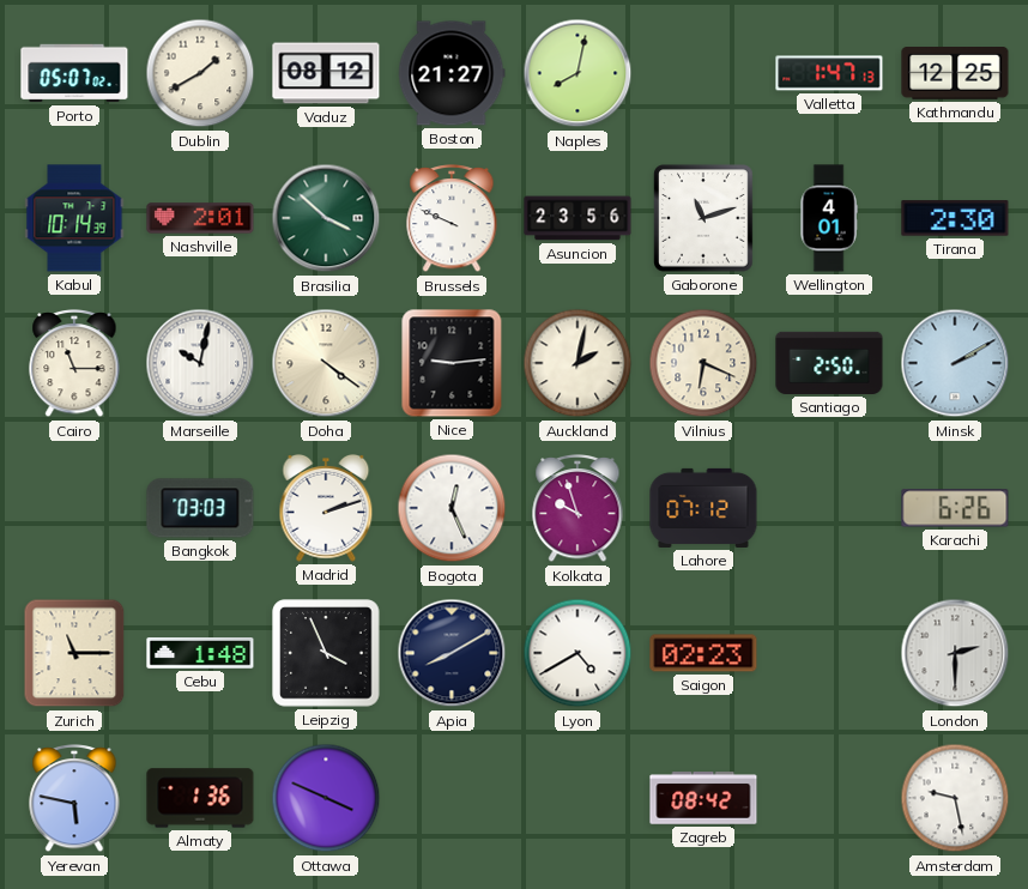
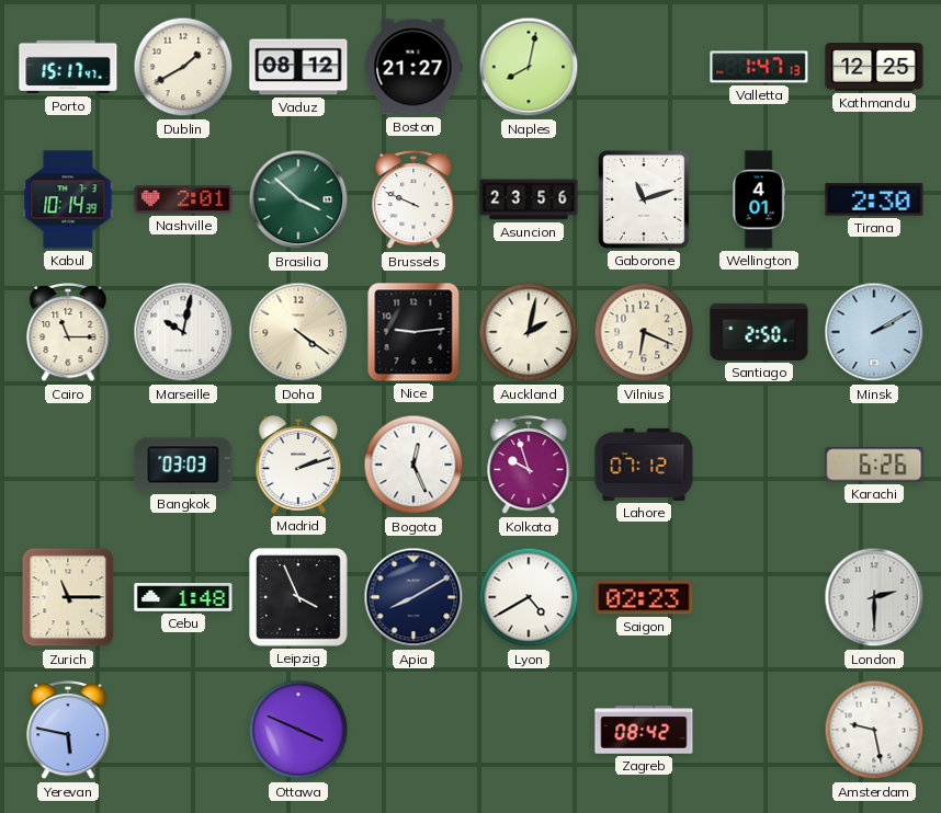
Porto: 05:07 -> 15:17 (68, 67)
Almaty: 1:36 -> none (200, 798)
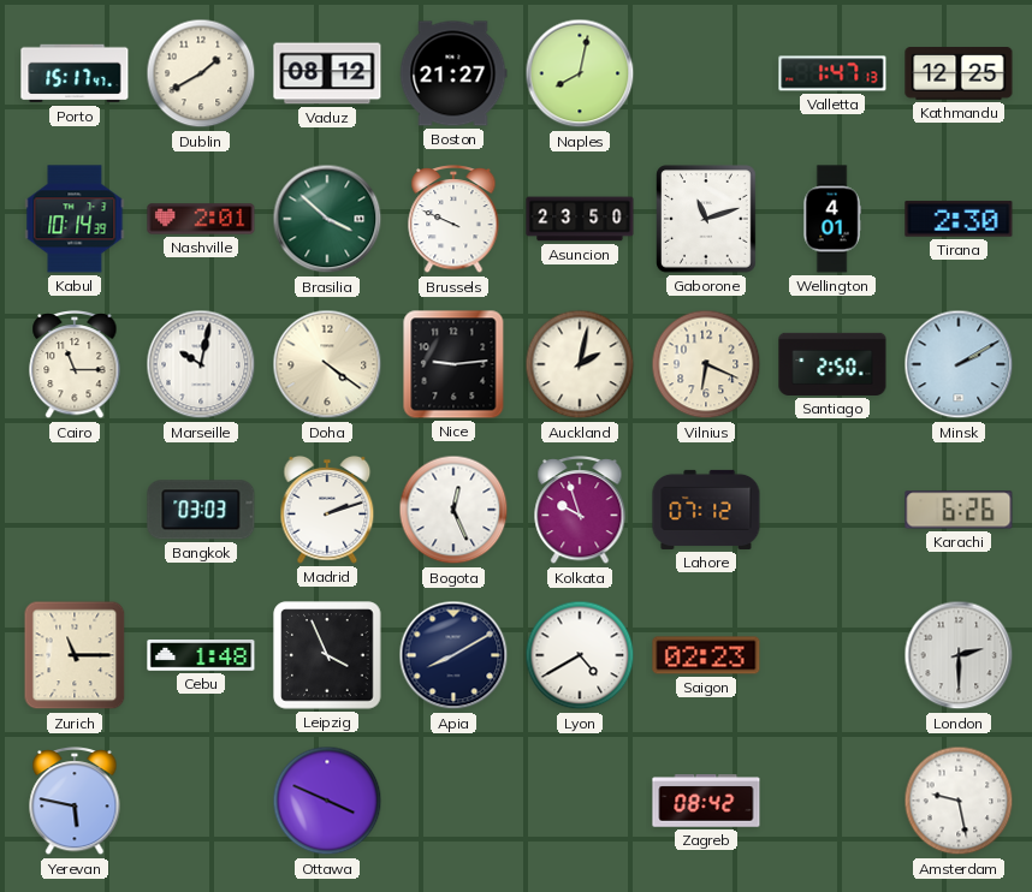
Asuncion: 23:56 -> 23:50 (580, 219)
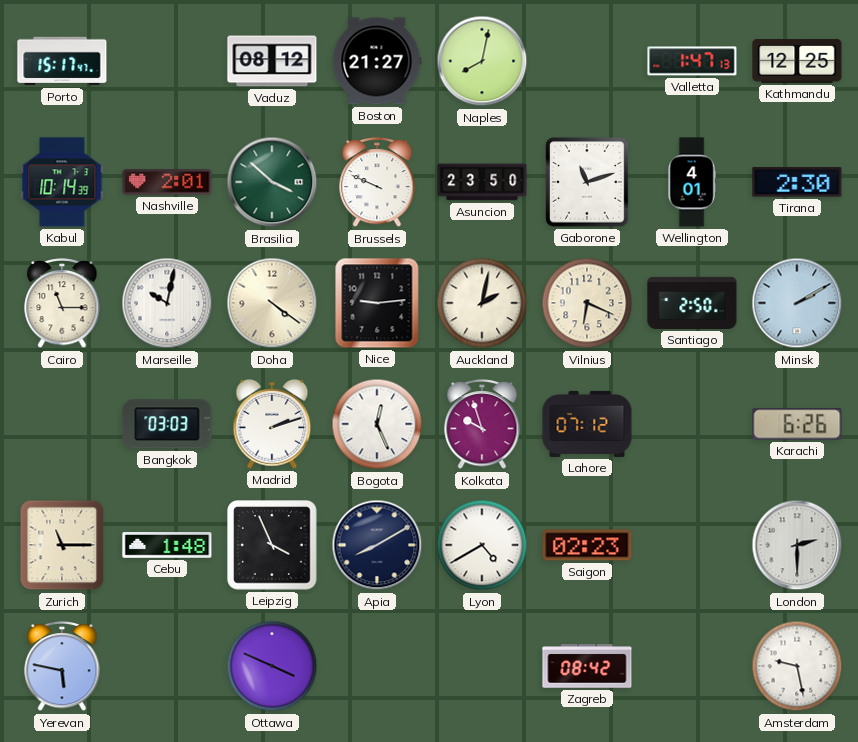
Dublin: 1:40 -> none (201, 73)
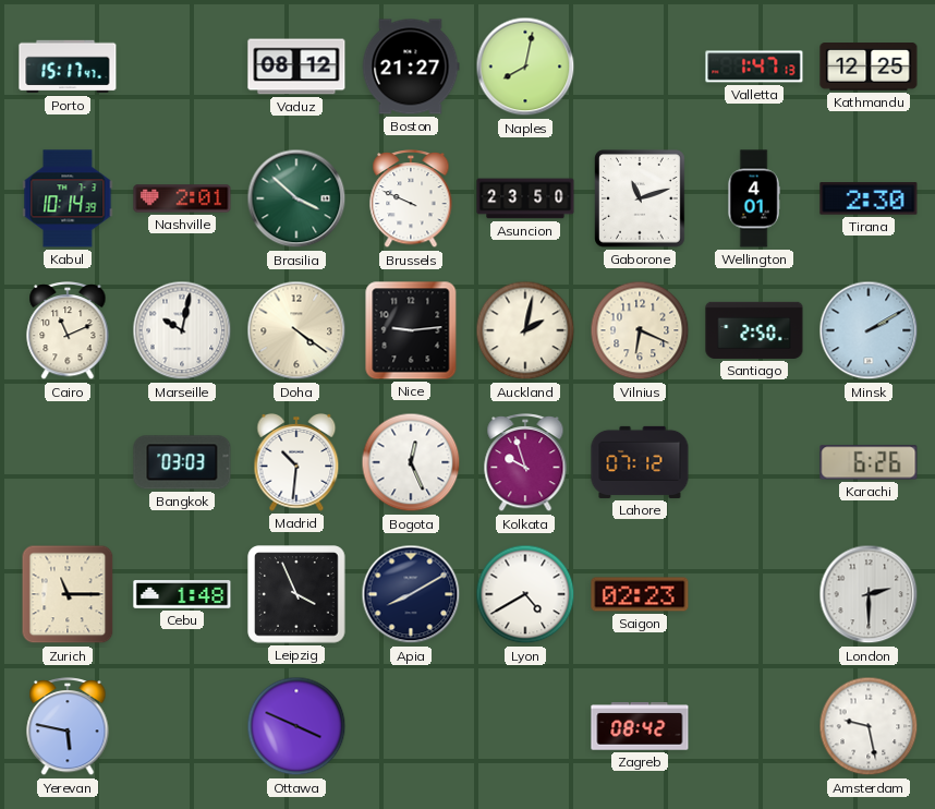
Cairo: 11:15 -> 11:11 (68, 331)
Madrid: 2:12 -> 10:31 (296, 462)
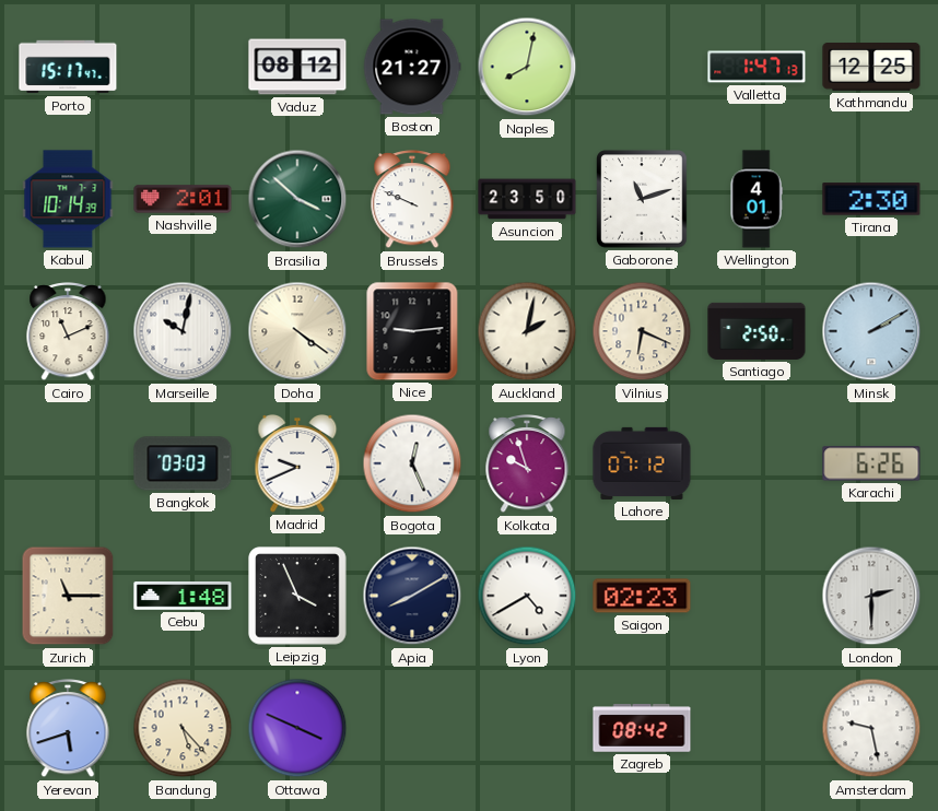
Madrid: 10:31 -> 9:41 (297, 463)
Yerevan: 5:47 -> 5:42 (68, 729)
Bandung: none -> 5:23 (183, 728)
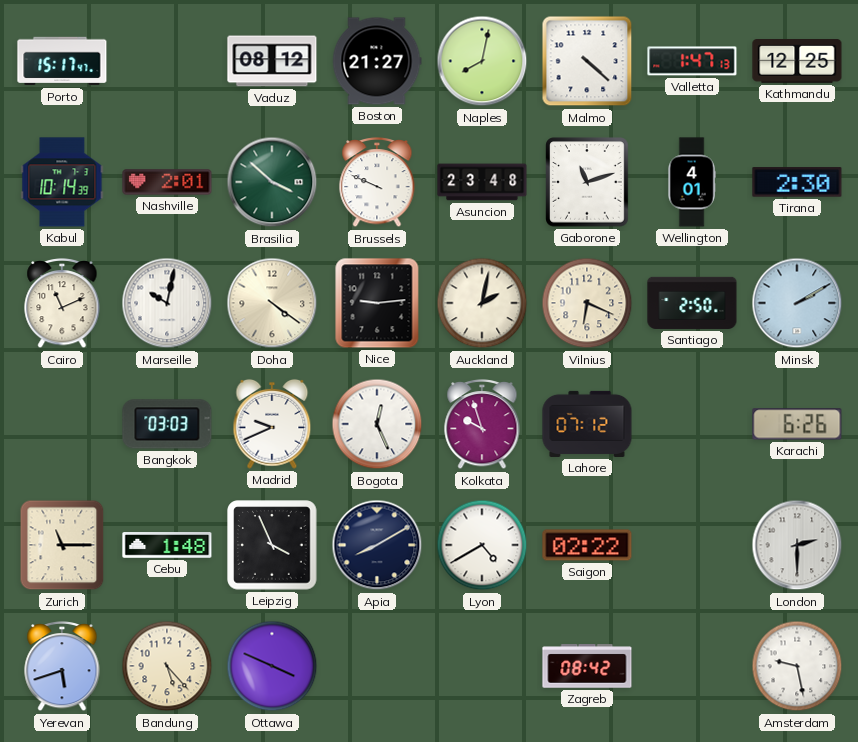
Malmo: none -> 4:22 (587, 61)
Asuncion: 23:50 -> 23:48 (482, 182)
Saigon: 02:23 -> 02:22 (587, 545)
